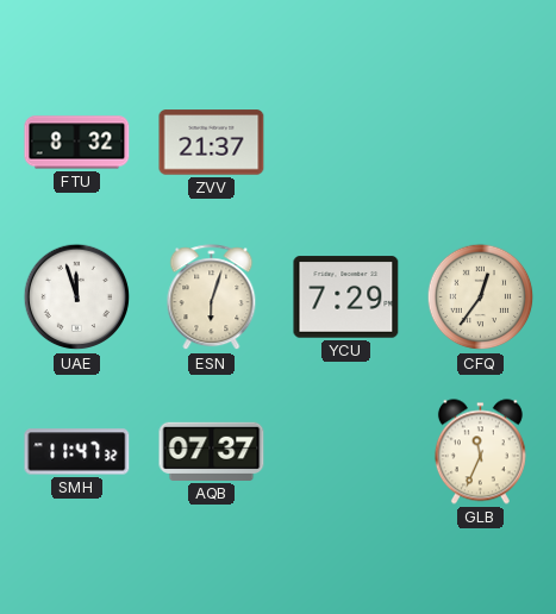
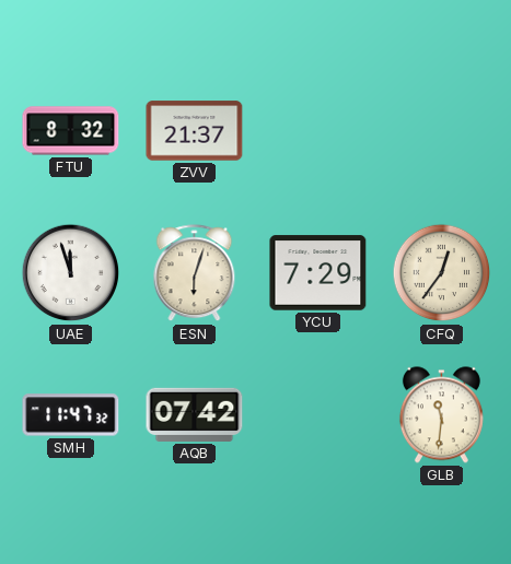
AQB: 07:37 -> 07:42 (195, 414)
GLB: 11:34 -> 11:31 (441, 415)
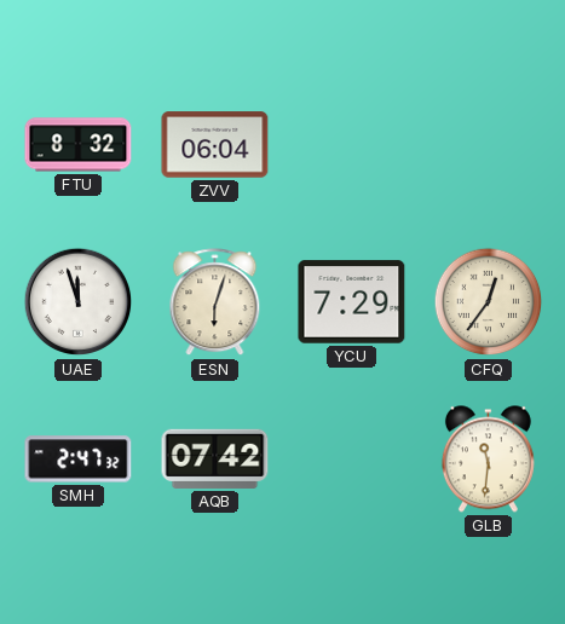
ZVV: 21:37 -> 06:04 (215, 145)
SMH: 11:47 -> 2:47 (79, 460)
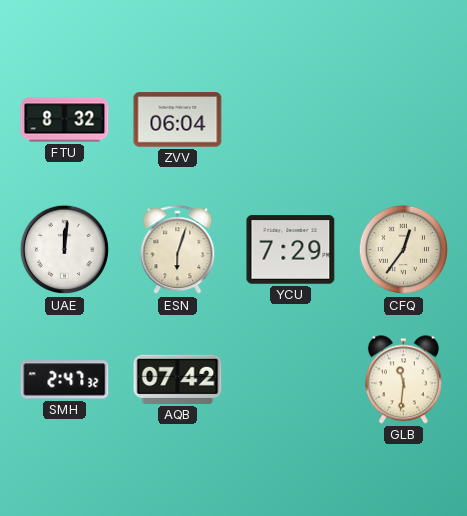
UAE: 11:57 -> 12:01 (65, 250)
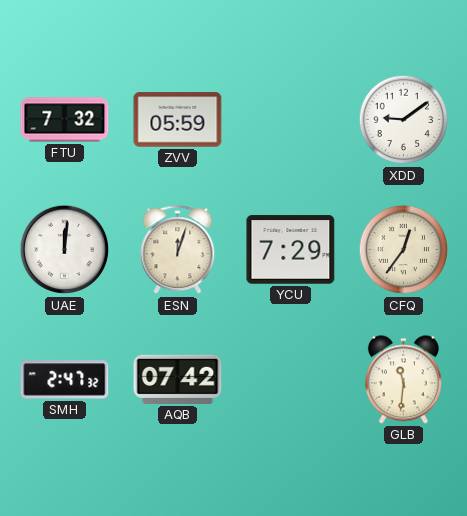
FTU: 8:32 -> 7:32 (65, 120)
ZVV: 06:04 -> 05:59 (178, 120)
XDD: none -> 9:09 (404, 120)
ESN: 6:03 -> 12:03 (178, 250)
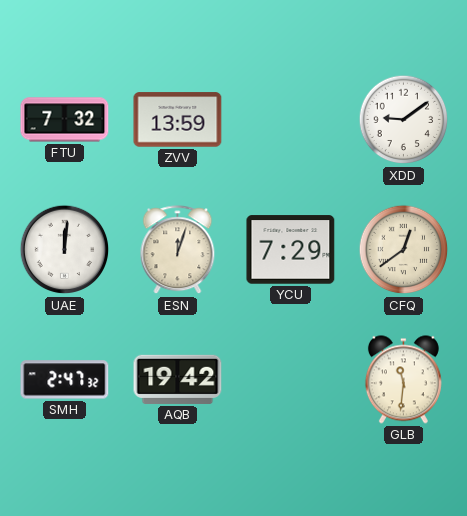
ZVV: 05:59 -> 13:59 (178, 120)
CFQ: 12:36 -> 12:39 (404, 250)
AQB: 07:42 -> 19:42 (178, 379)
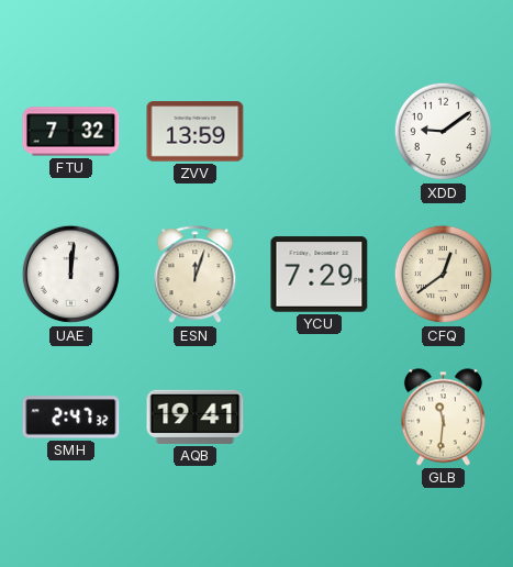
AQB: 19:42 -> 19:41 (196, 416)
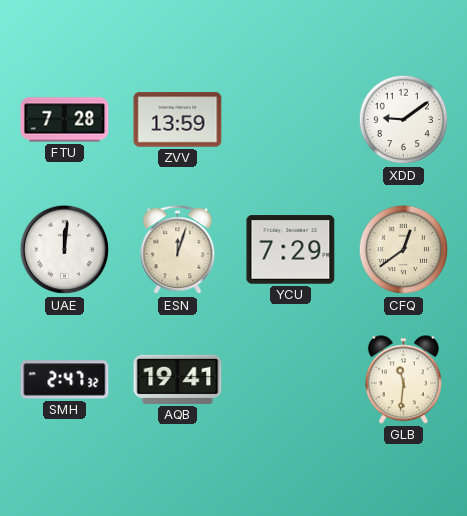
FTU: 7:32 -> 7:28 (65, 120)
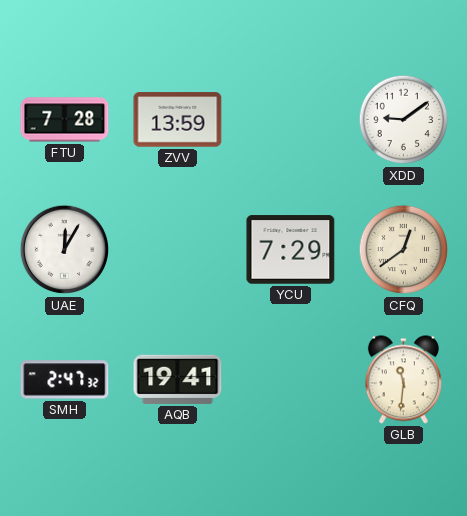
UAE: 12:01 -> 12:05 (65, 250)
ESN: 12:03 -> none (178, 250)
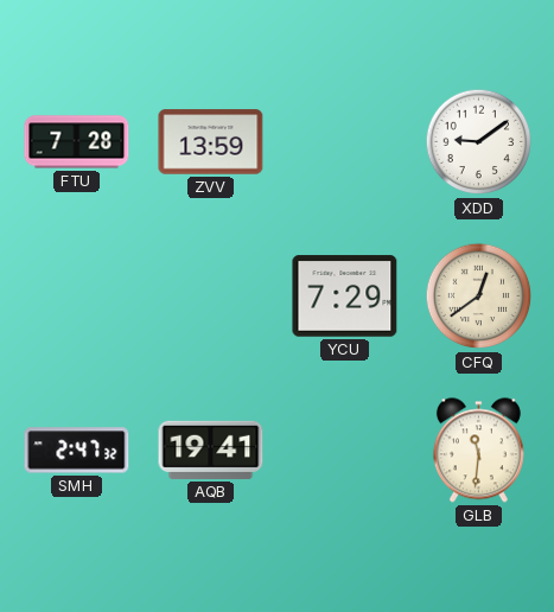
UAE: 12:05 -> none (65, 250)
